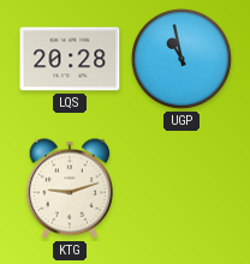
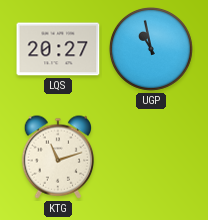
LQS: 20:28 -> 20:27 (58, 49)
KTG: 9:12 -> 11:12 (57, 157)
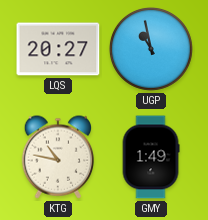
KTG: 11:12 -> 10:47 (57, 157)
GMY: none -> 1:49 (151, 157)
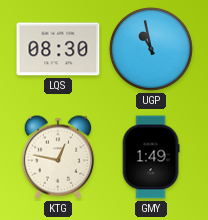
LQS: 20:27 -> 08:30 (58, 49)
KTG: 10:47 -> 12:47 (57, 157)
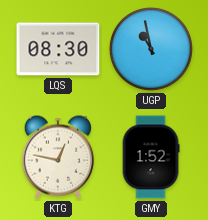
GMY: 1:49 -> 1:52 (151, 157)
